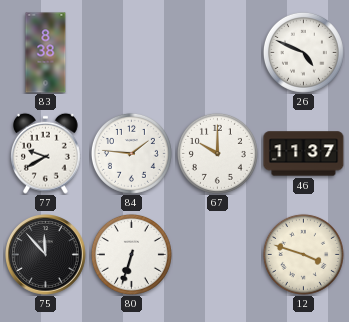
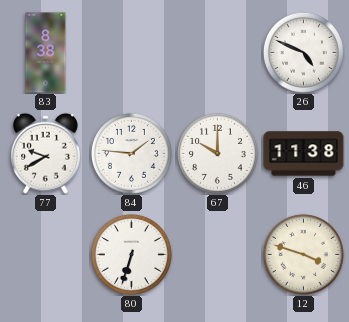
46: 11:37 -> 11:38 (304, 154)
75: 11:53 -> none (46, 255)
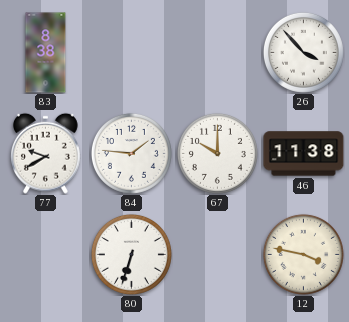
26: 4:49 -> 3:53 (303, 52)
12: 3:48 -> 3:47 (303, 254)
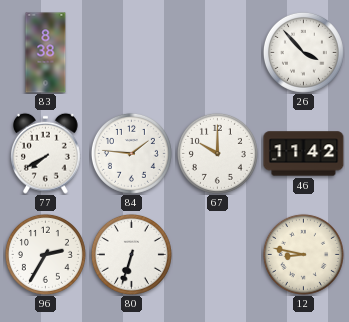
77: 9:40 -> 7:40 (46, 153)
46: 11:38 -> 11:42 (304, 154)
96: none -> 2:35 (45, 254)
12: 3:47 -> 8:47 (303, 254)
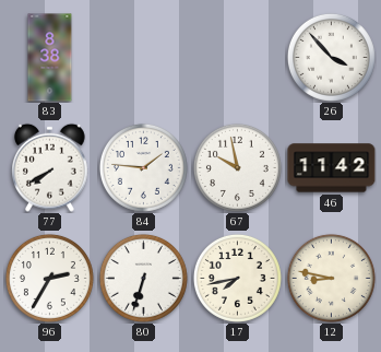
67: 10:00 -> 9:58 (237, 167)
17: none -> 7:43 (237, 278)
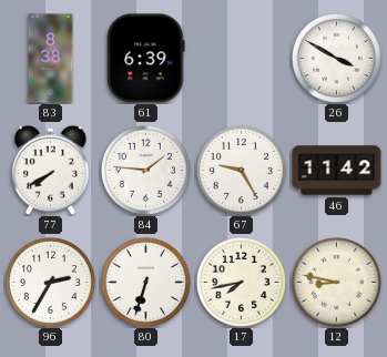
61: none -> 6:39 (146, 59)
26: 3:53 -> 3:50 (336, 58)
67: 9:58 -> 9:25 (241, 170)
